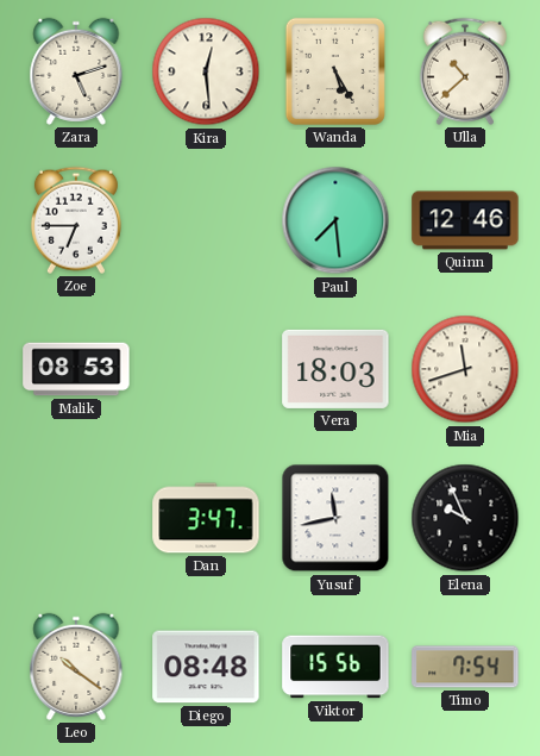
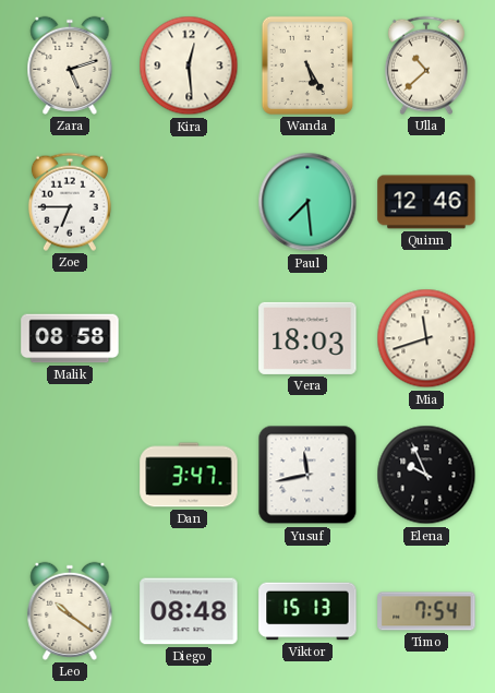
Malik: 08:53 -> 08:58 (70, 338)
Viktor: 15:56 -> 15:13 (307, 611)
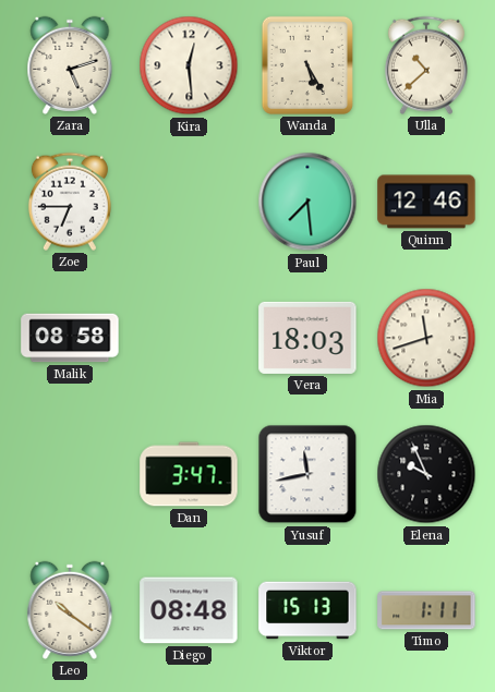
Timo: 7:54 -> 1:11 (426, 610)
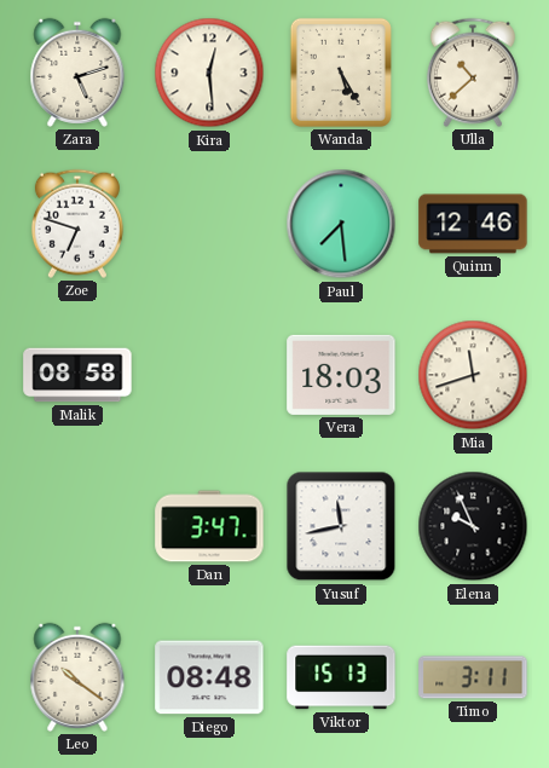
Zoe: 6:45 -> 6:48 (77, 224)
Timo: 1:11 -> 3:11 (473, 677)
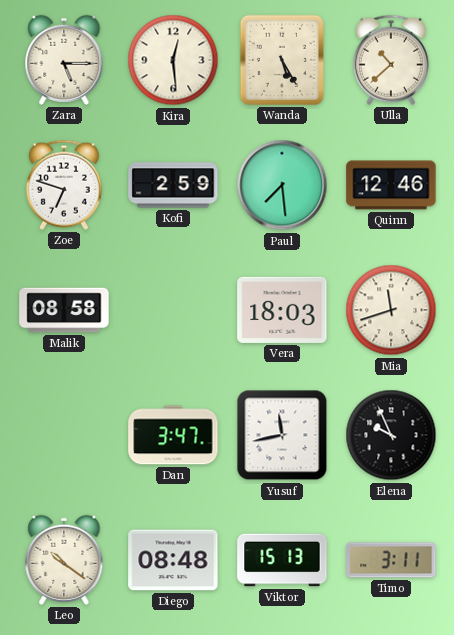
Zara: 5:12 -> 5:15 (64, 60)
Kofi: none -> 2:59 (173, 185)
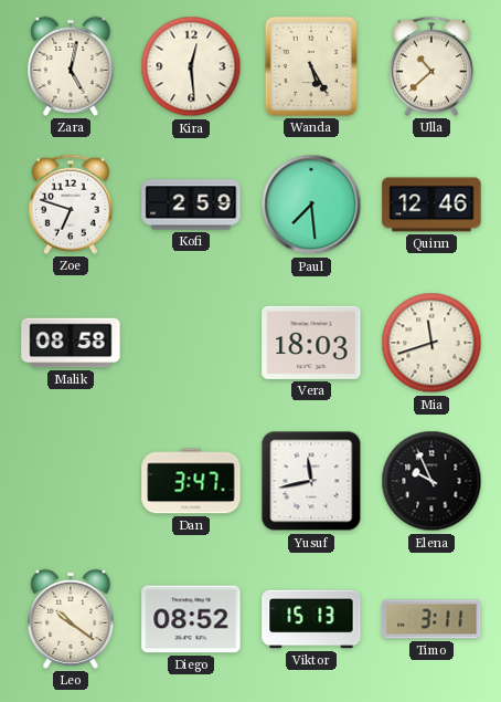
Zara: 5:15 -> 5:02 (71, 66)
Diego: 08:48 -> 08:52 (191, 619)
